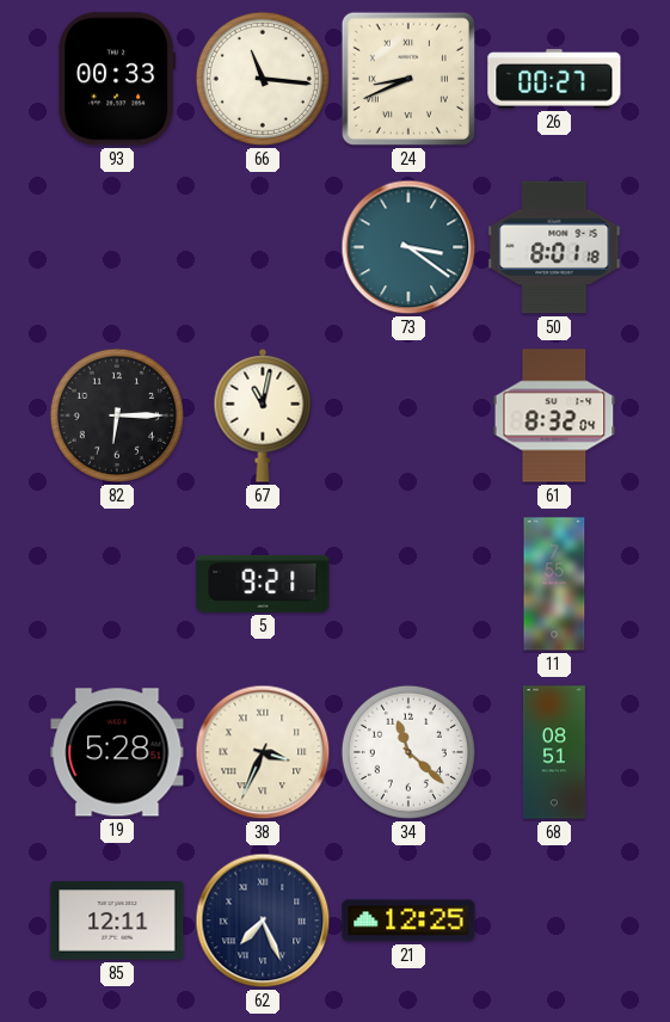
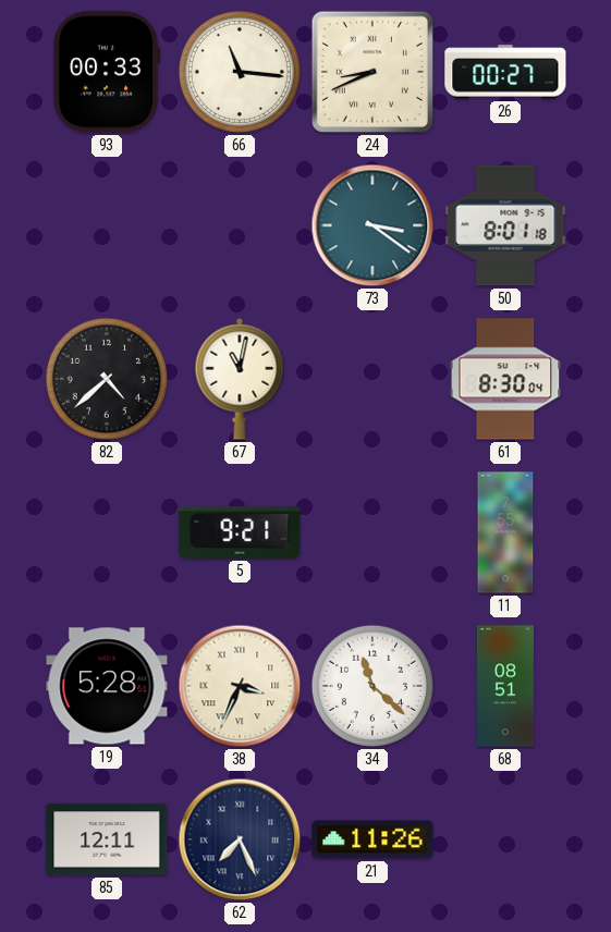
82: 6:15 -> 4:38 (107, 379)
61: 8:32 -> 8:30 (505, 379)
21: 12:25 -> 11:26 (372, 839)
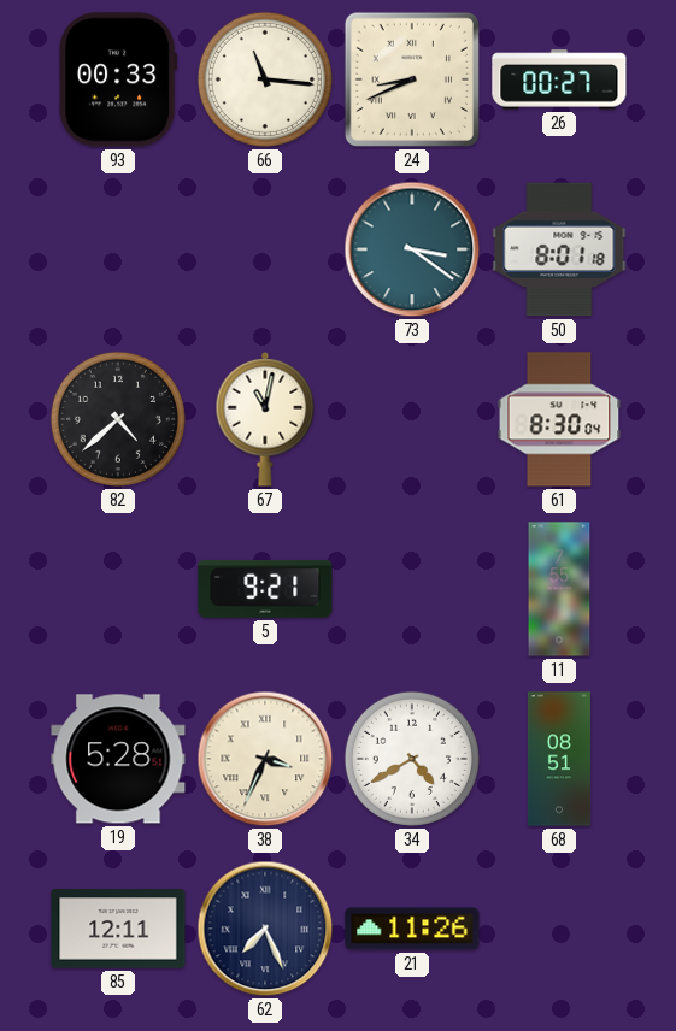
34: 11:22 -> 4:40 (412, 759)
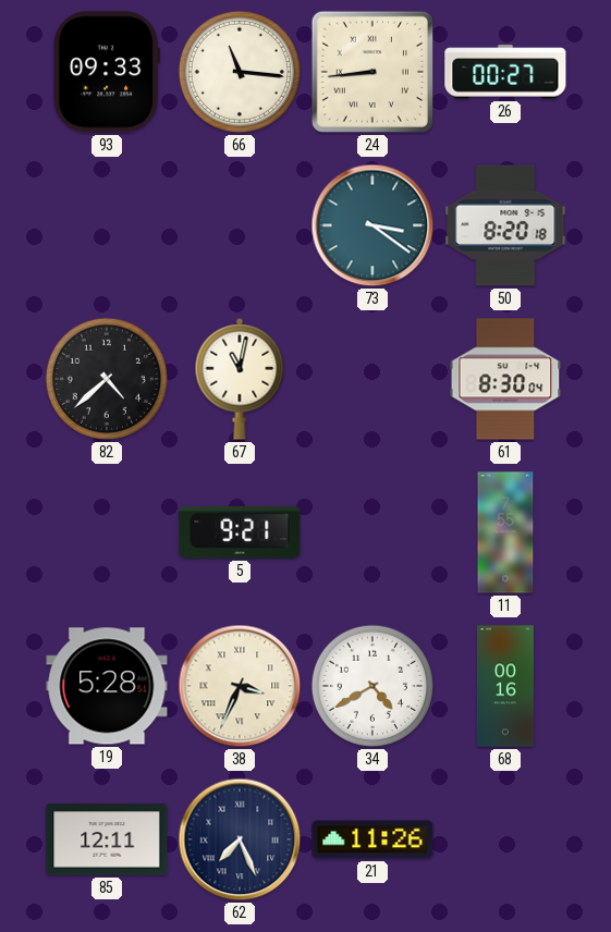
93: 00:33 -> 09:33 (107, 72)
24: 8:41 -> 8:44 (372, 72)
50: 8:01 -> 8:20 (505, 225)
68: 08:51 -> 00:16 (505, 686)
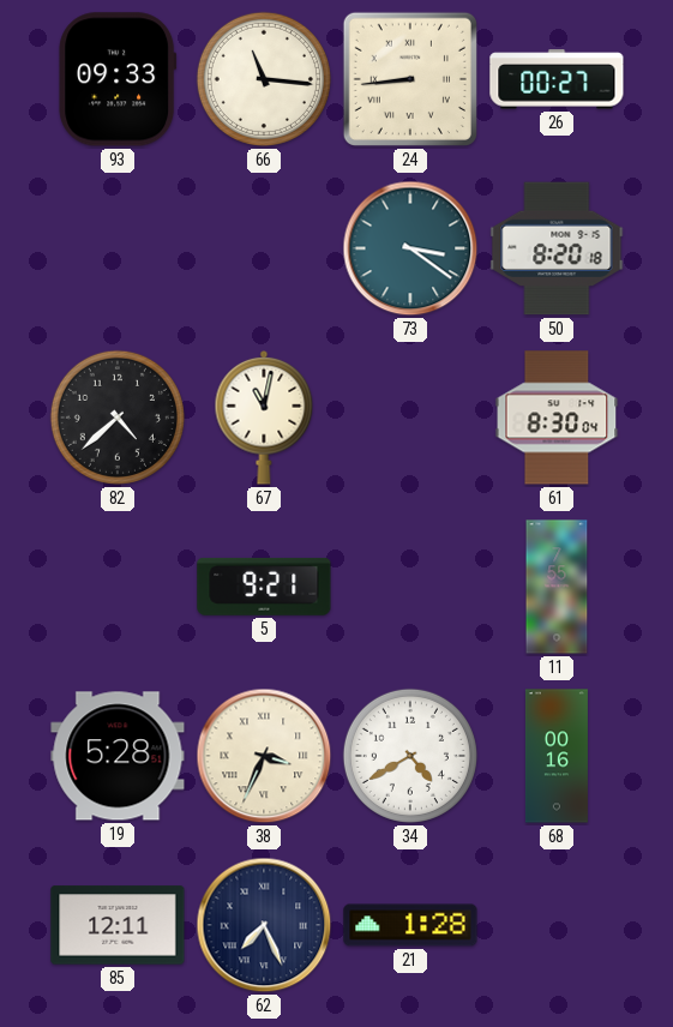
21: 11:26 -> 1:28 (410, 925)
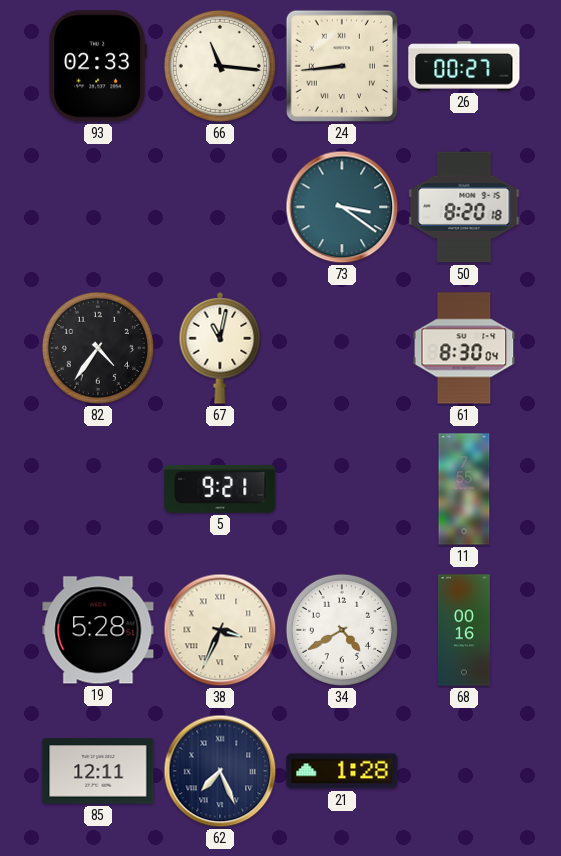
93: 09:33 -> 02:33 (98, 66)
82: 4:38 -> 4:36 (98, 348)
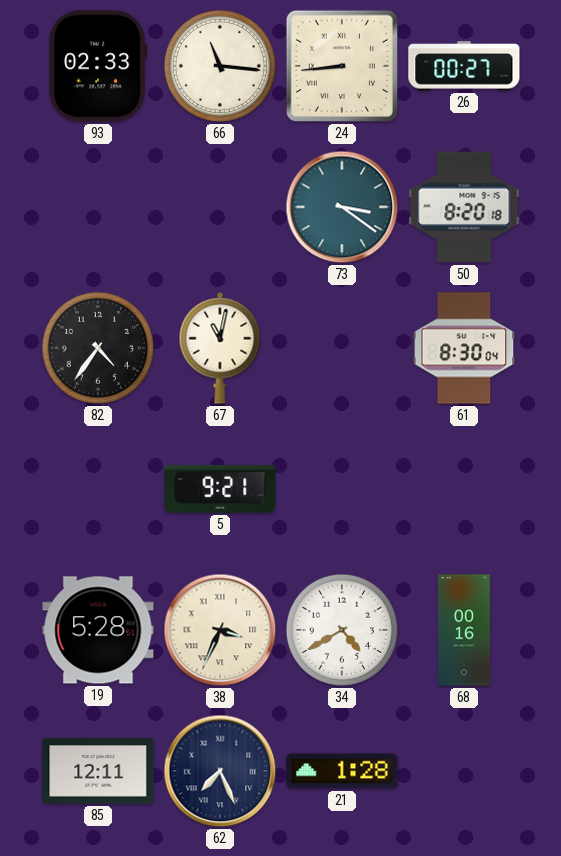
11: 7:55 -> none (464, 489)
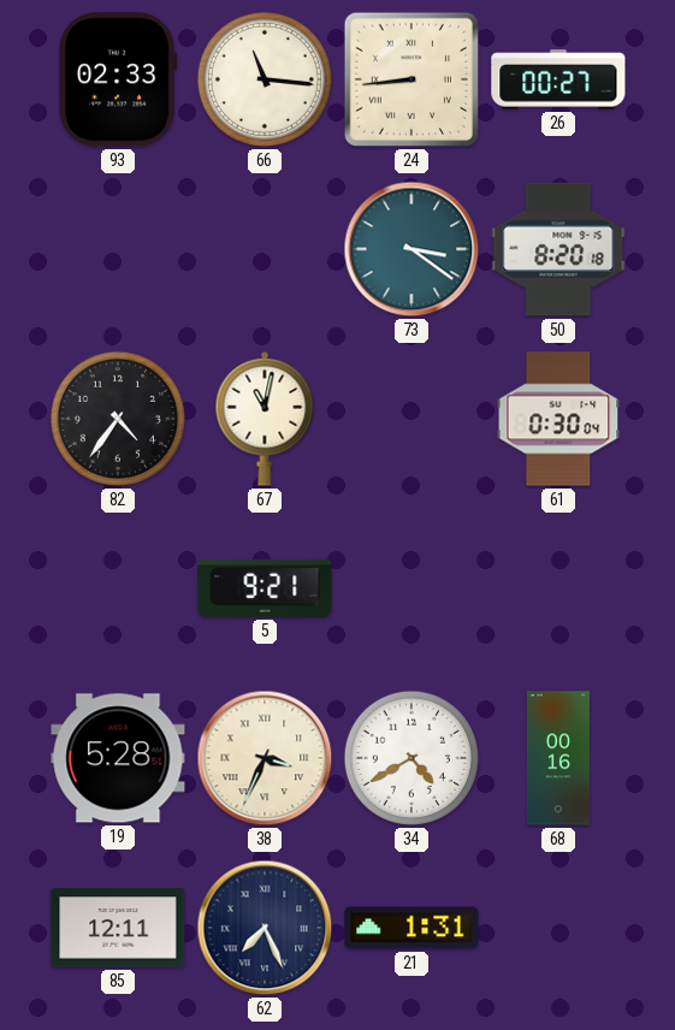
61: 8:30 -> 0:30 (558, 419)
21: 1:28 -> 1:31 (411, 928)
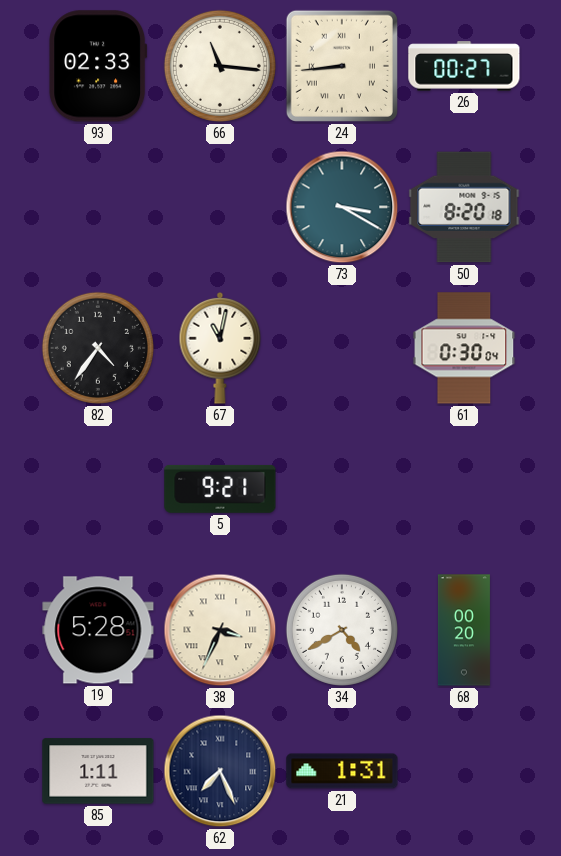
73: 3:21 -> 3:20 (342, 207)
68: 00:16 -> 00:20 (464, 630)
85: 12:11 -> 1:11 (98, 771)
